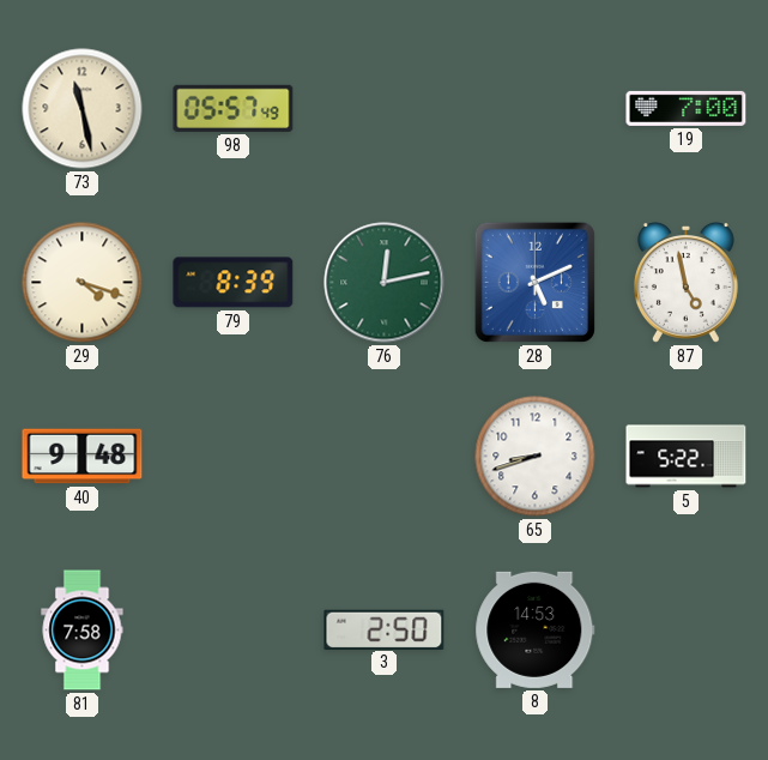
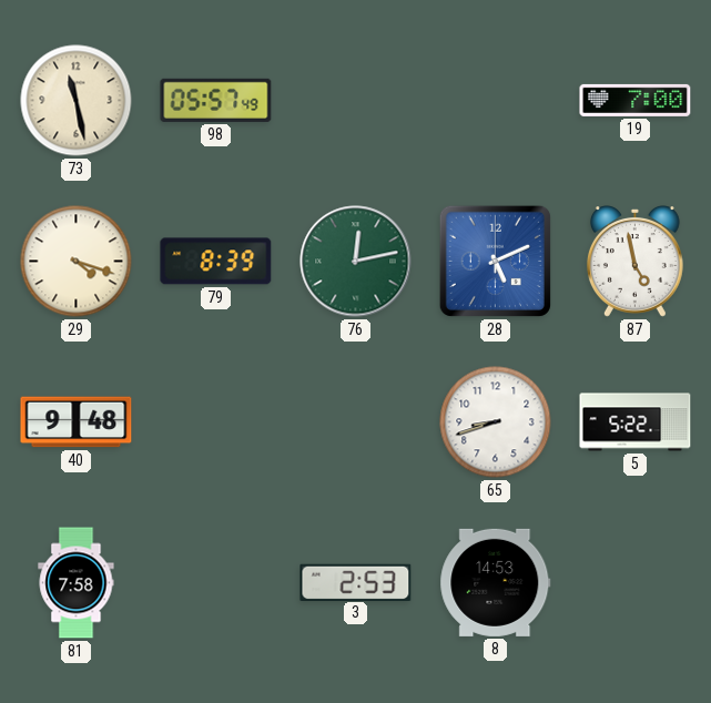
3: 2:50 -> 2:53 (356, 582)
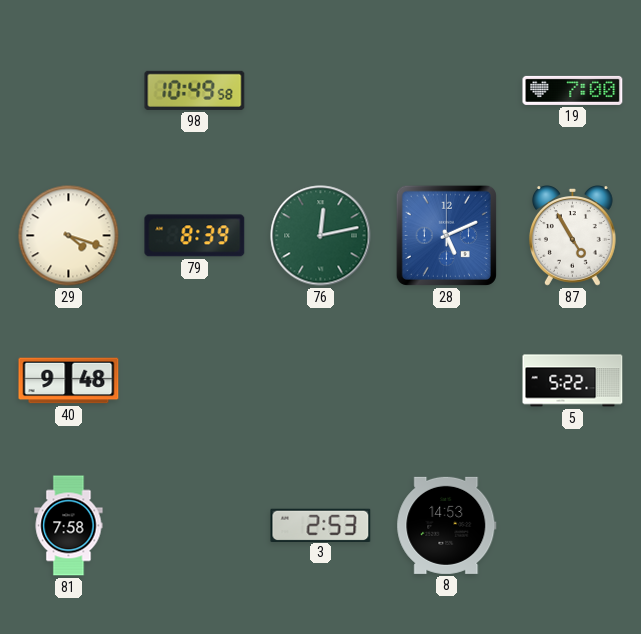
73: 11:28 -> none (77, 101)
98: 05:57 -> 10:49 (195, 90)
87: 4:58 -> 4:55 (572, 236)
65: 8:42 -> none (496, 422)
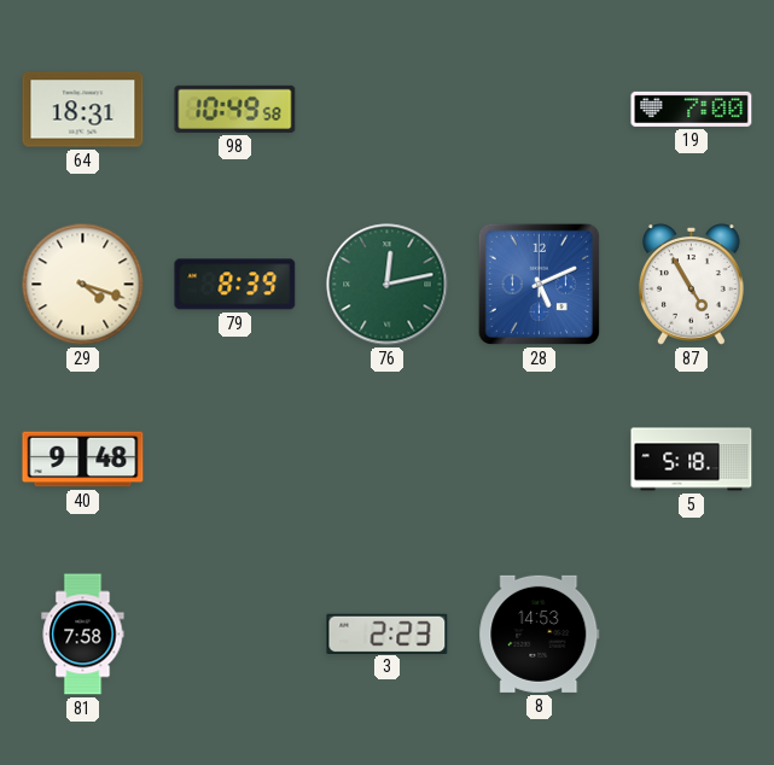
64: none -> 18:31 (83, 110)
5: 5:22 -> 5:18 (692, 460)
3: 2:53 -> 2:23 (388, 633)
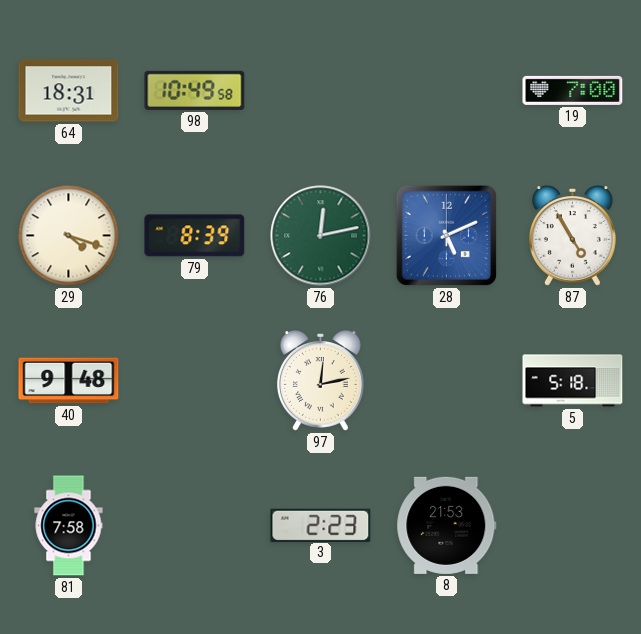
97: none -> 12:13 (320, 381)
8: 14:53 -> 21:53 (447, 525)
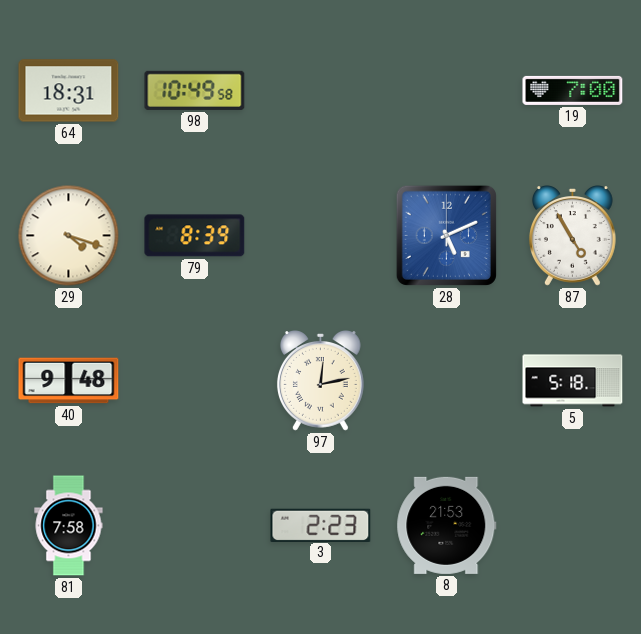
76: 12:13 -> none (321, 236)
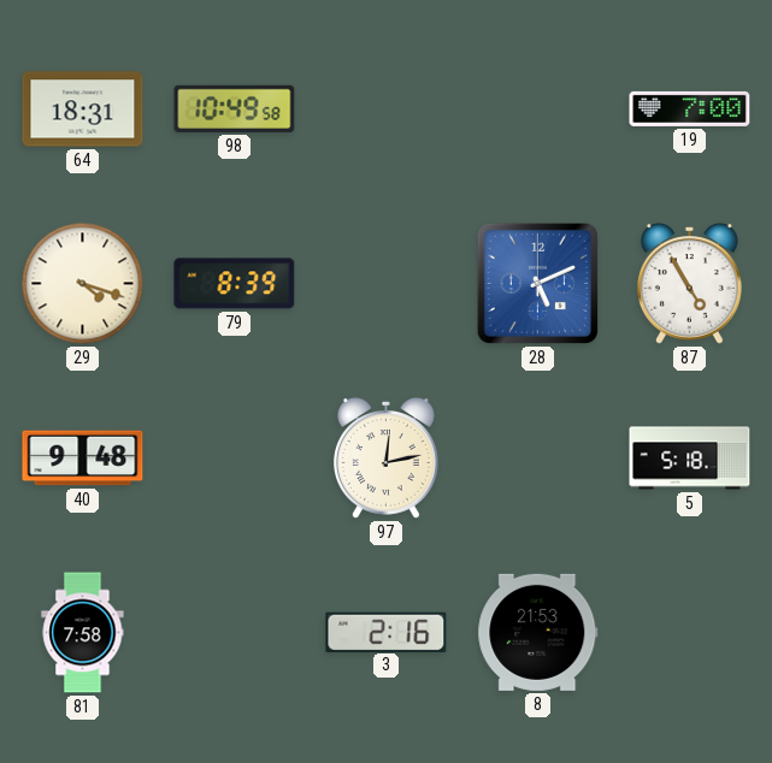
3: 2:23 -> 2:16 (387, 632)
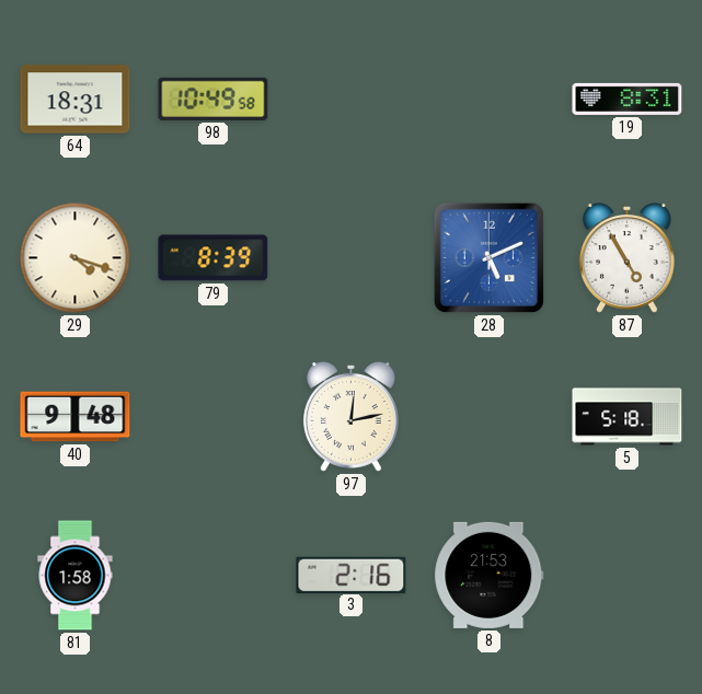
19: 7:00 -> 8:31 (628, 99)
81: 7:58 -> 1:58 (76, 576)
